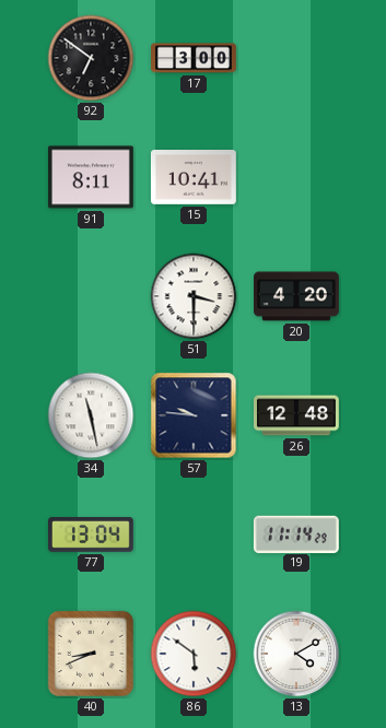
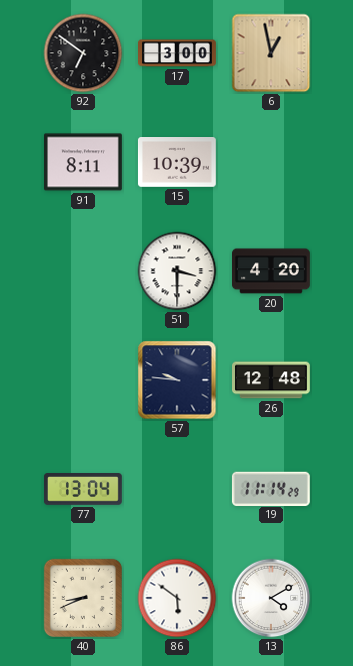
6: none -> 12:58 (271, 53)
15: 10:41 -> 10:39 (177, 163)
34: 11:28 -> none (91, 415)
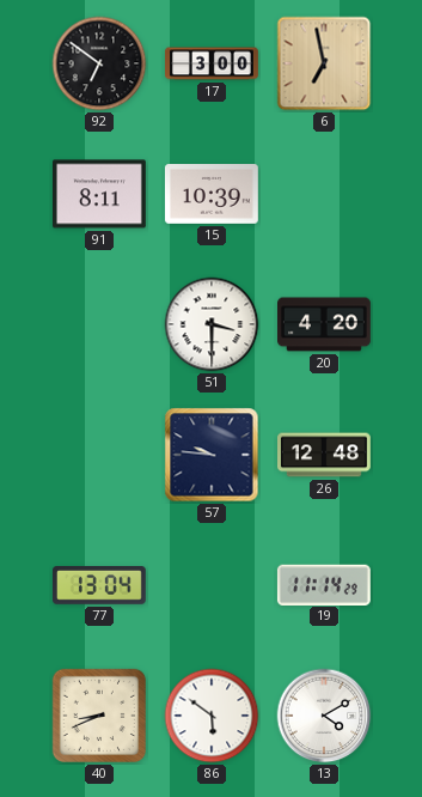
6: 12:58 -> 6:58 (324, 63)
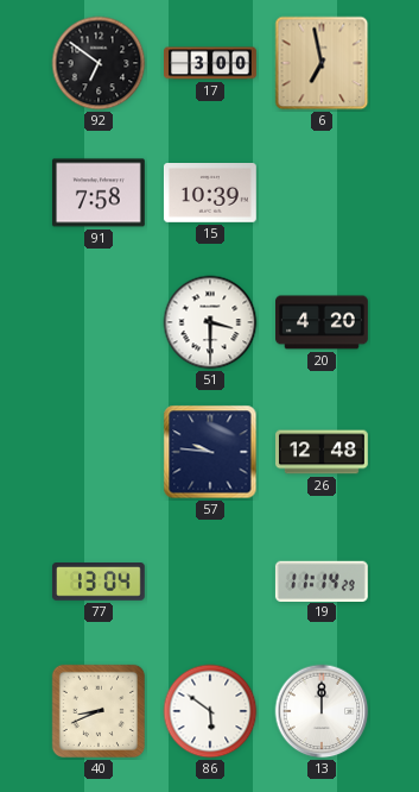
91: 8:11 -> 7:58 (99, 193)
13: 4:10 -> 12:00 (322, 711)
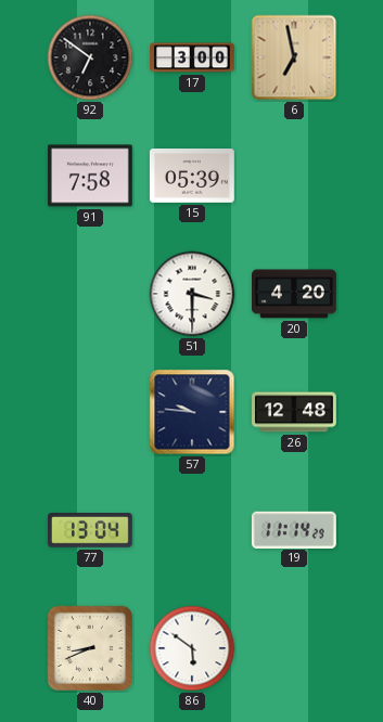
15: 10:39 -> 05:39 (192, 177)
13: 12:00 -> none (322, 711)
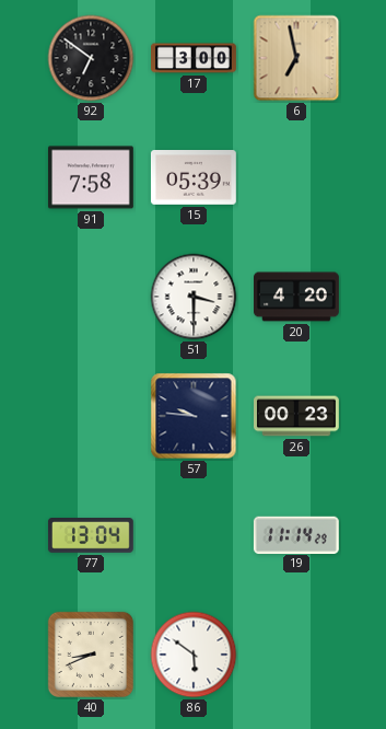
26: 12:48 -> 00:23 (297, 416)
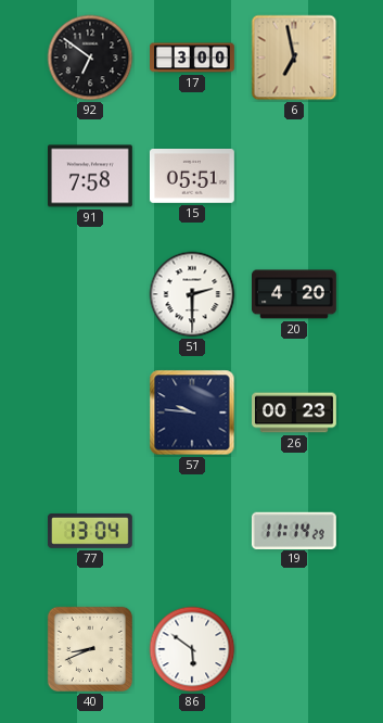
15: 05:39 -> 05:51 (192, 177)
51: 3:30 -> 2:30 (192, 294)
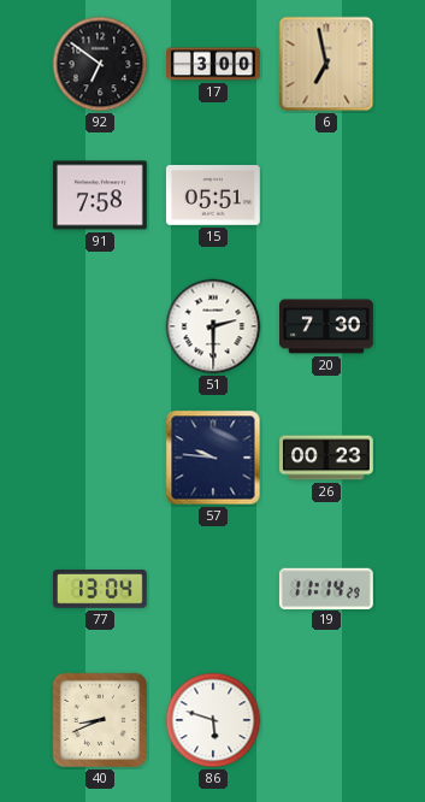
20: 4:20 -> 7:30 (327, 326)
86: 5:51 -> 5:48 (213, 720)
